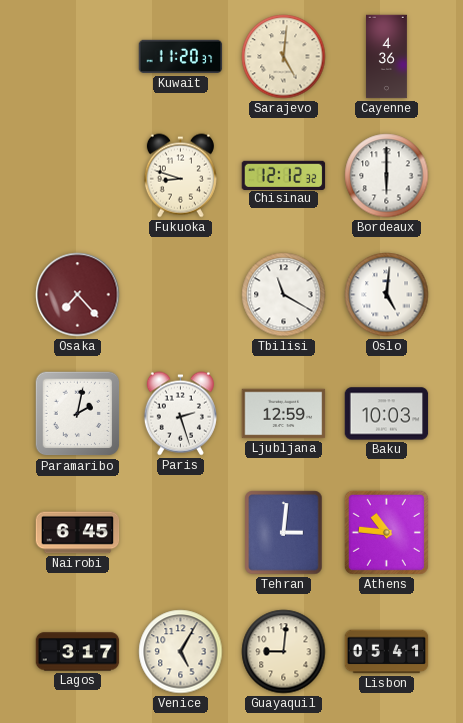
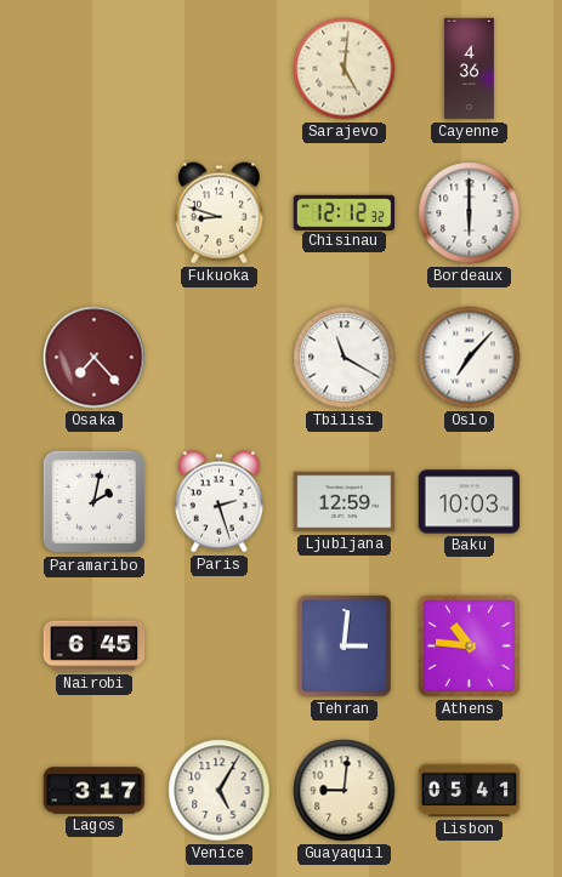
Kuwait: 11:20 -> none (181, 57)
Oslo: 5:01 -> 7:07 (470, 358)
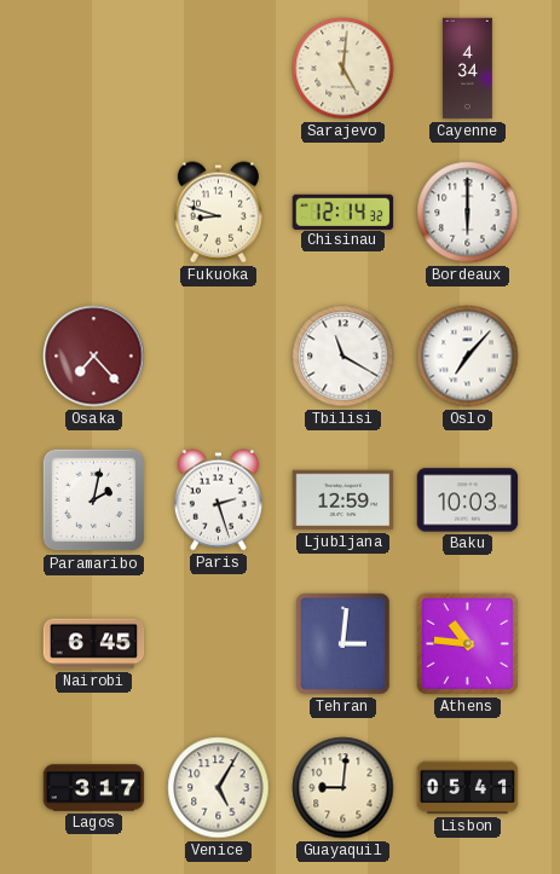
Cayenne: 4:36 -> 4:34 (467, 69)
Chisinau: 12:12 -> 12:14 (343, 212)
